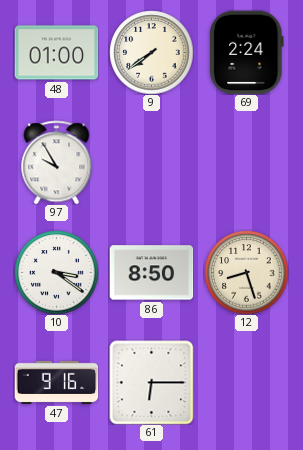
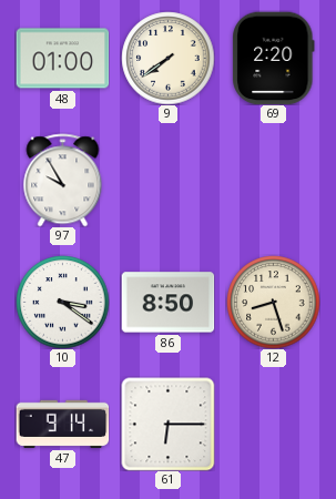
69: 2:24 -> 2:20 (274, 58)
47: 9:16 -> 9:14 (62, 424)
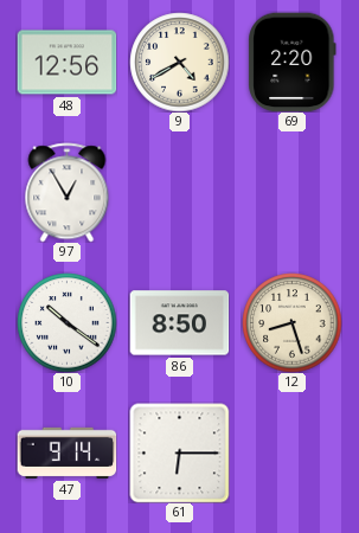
48: 01:00 -> 12:56 (66, 63)
9: 7:39 -> 4:40 (179, 62)
97: 9:55 -> 12:55 (68, 192)
10: 3:21 -> 10:21 (66, 322)
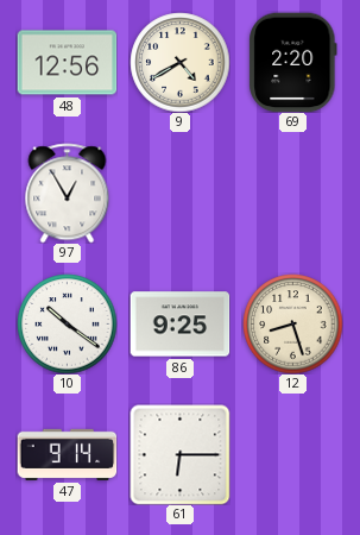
86: 8:50 -> 9:25 (179, 325)
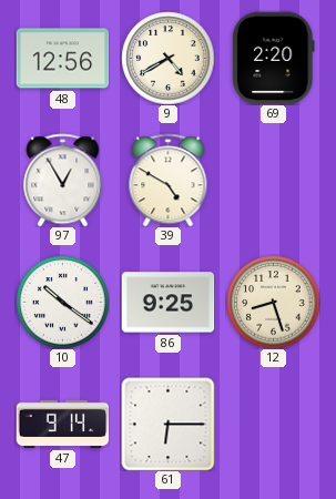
39: none -> 4:50 (169, 180)
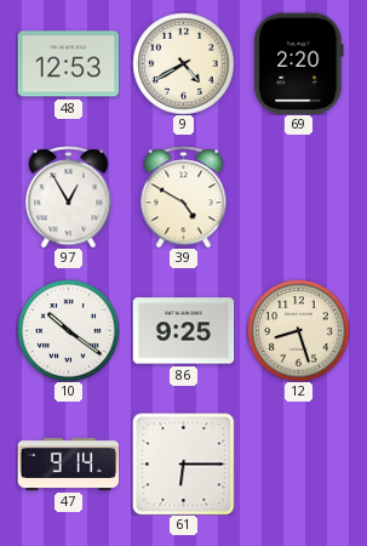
48: 12:56 -> 12:53 (68, 64)
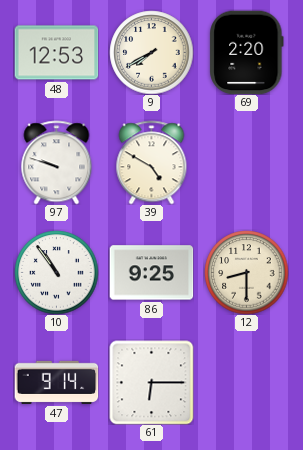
9: 4:40 -> 7:40 (151, 52)
97: 12:55 -> 9:48 (57, 162)
10: 10:21 -> 10:54 (56, 272)
12: 8:27 -> 8:30 (246, 272)
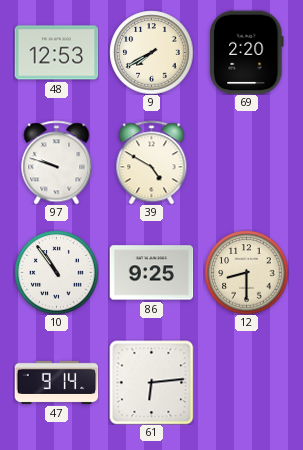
61: 6:15 -> 6:14 (151, 382)
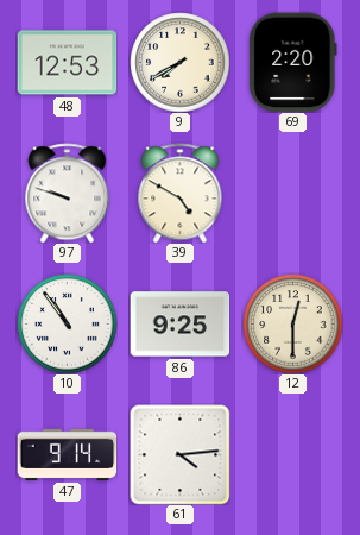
12: 8:30 -> 12:30 (292, 323)
61: 6:14 -> 4:14 (179, 454)
